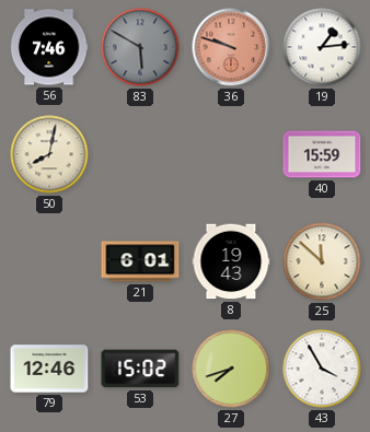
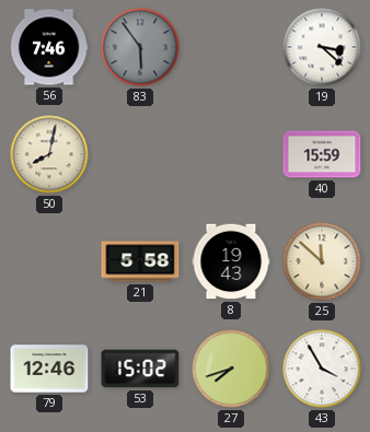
83: 5:50 -> 5:54 (140, 47)
36: 9:48 -> none (231, 47)
19: 1:14 -> 3:22 (322, 47)
21: 6:01 -> 5:58 (140, 261)
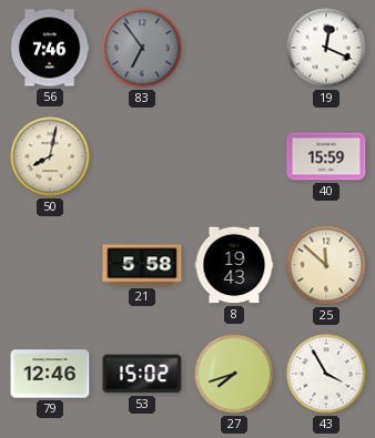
83: 5:54 -> 6:54 (142, 48)
19: 3:22 -> 12:19 (326, 48)
